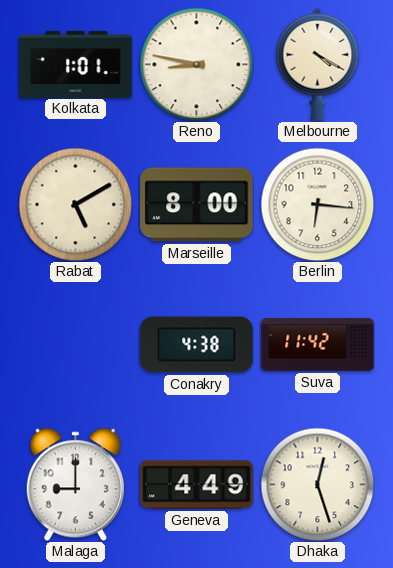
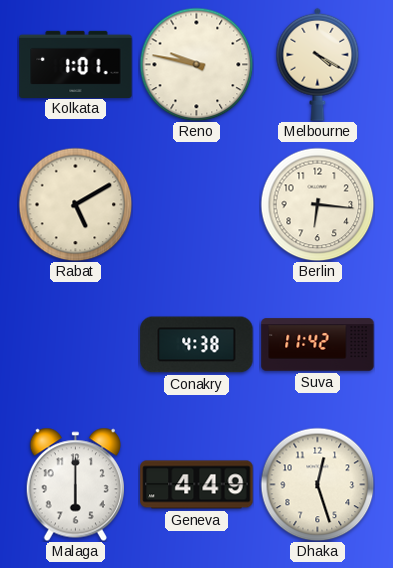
Reno: 8:47 -> 9:47 (196, 64)
Marseille: 8:00 -> none (197, 205)
Malaga: 9:00 -> 6:00 (75, 484)
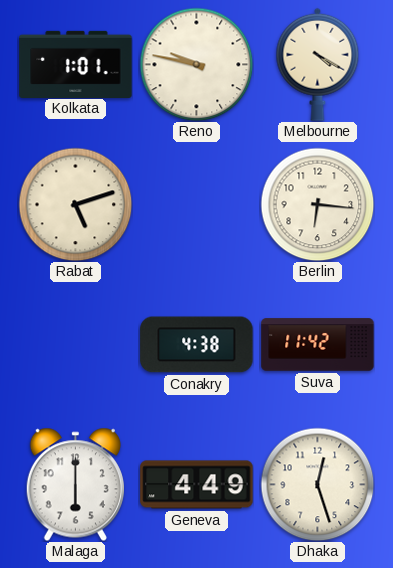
Rabat: 5:10 -> 5:12 (75, 204)
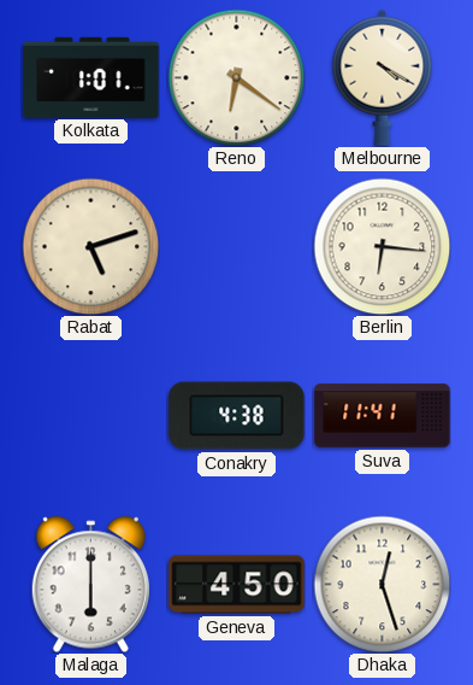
Reno: 9:47 -> 6:21 (236, 77)
Suva: 11:42 -> 11:41 (383, 416)
Geneva: 4:49 -> 4:50 (237, 585)
